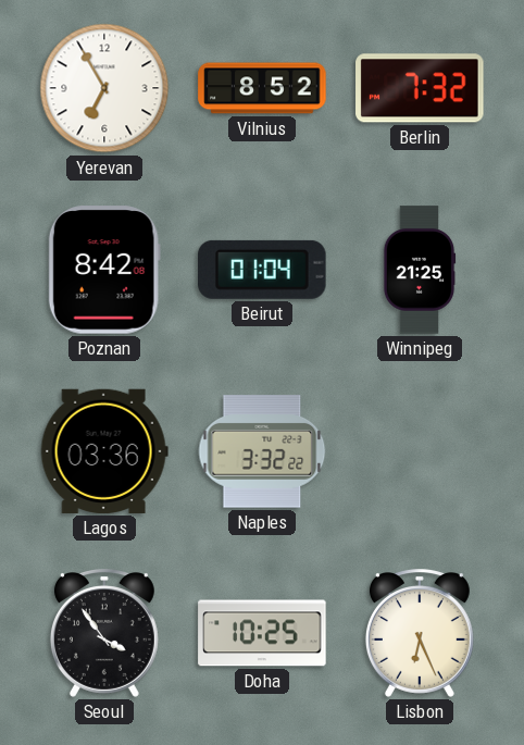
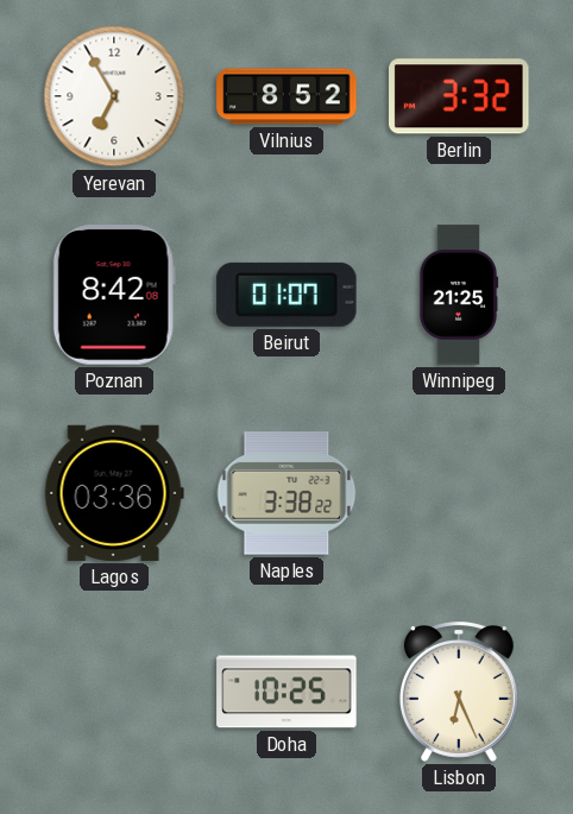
Berlin: 7:32 -> 3:32 (459, 96)
Beirut: 01:04 -> 01:07 (286, 295)
Naples: 3:32 -> 3:38 (286, 493)
Seoul: 3:54 -> none (104, 633)
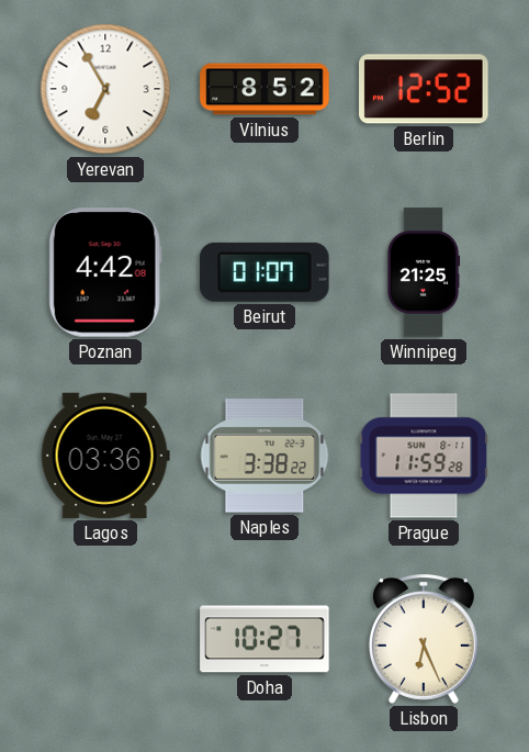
Berlin: 3:32 -> 12:52 (424, 89)
Poznan: 8:42 -> 4:42 (105, 272)
Prague: none -> 11:59 (424, 456)
Doha: 10:25 -> 10:27 (264, 639)
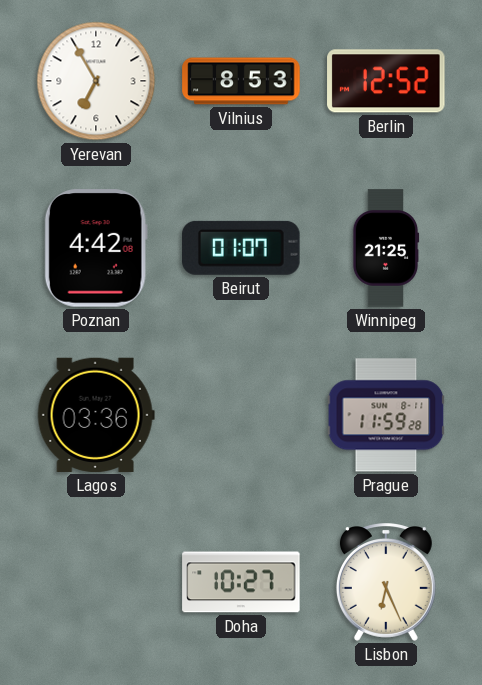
Vilnius: 8:52 -> 8:53 (241, 81)
Naples: 3:38 -> none (264, 456)
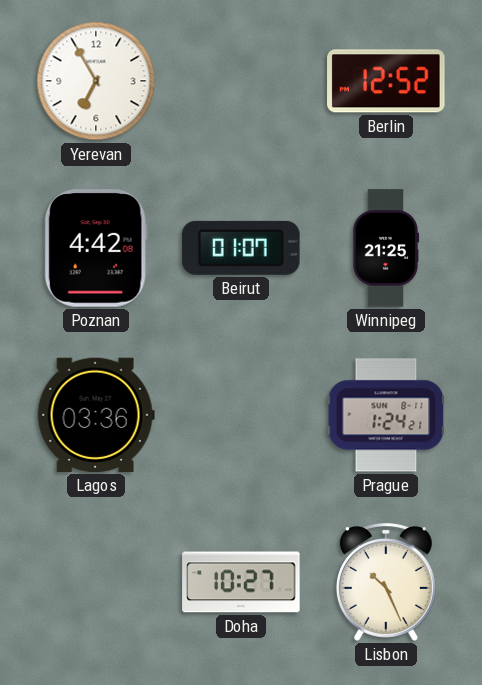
Vilnius: 8:53 -> none (241, 81)
Prague: 11:59 -> 1:24 (386, 415)
Lisbon: 6:26 -> 10:26 (386, 582)
